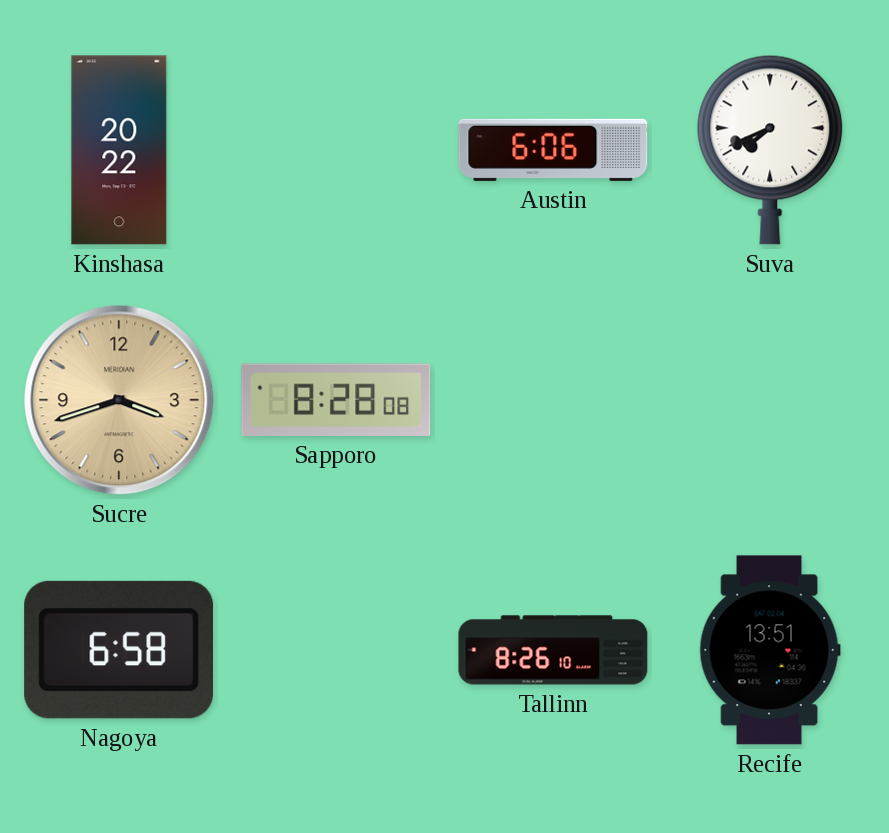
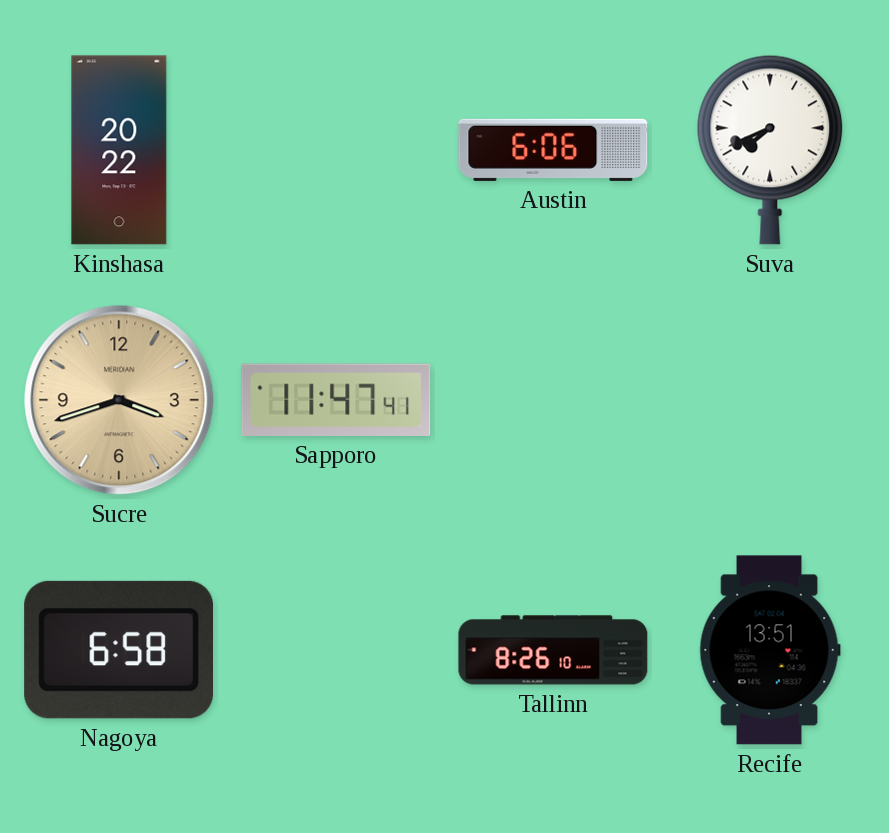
Sapporo: 8:28 -> 11:47 (336, 400)
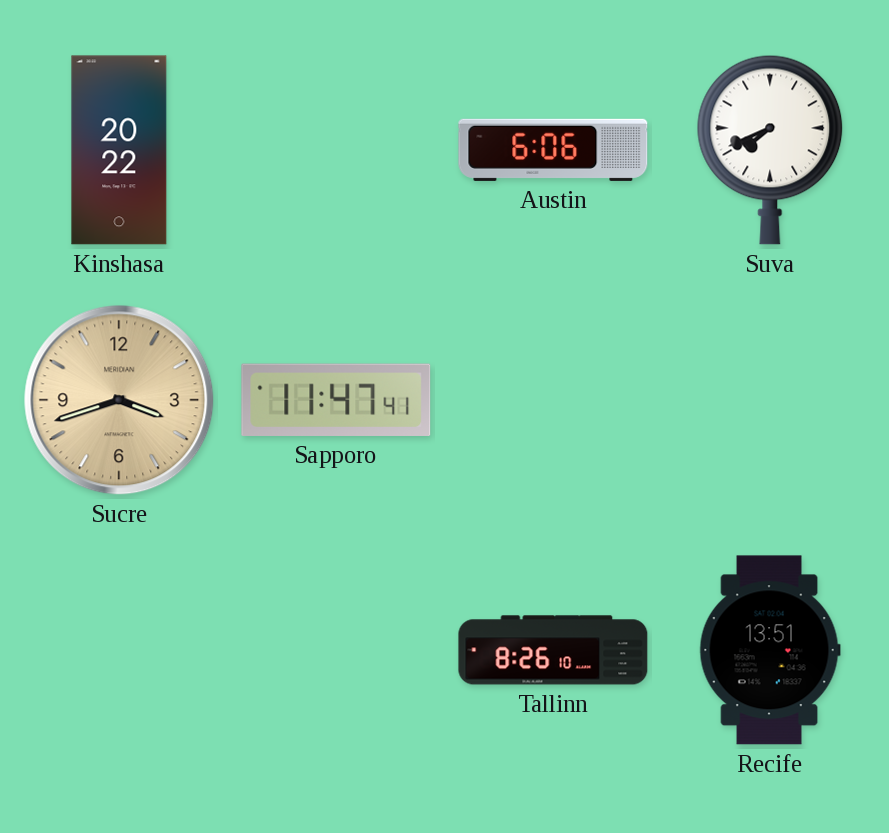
Nagoya: 6:58 -> none (118, 650)
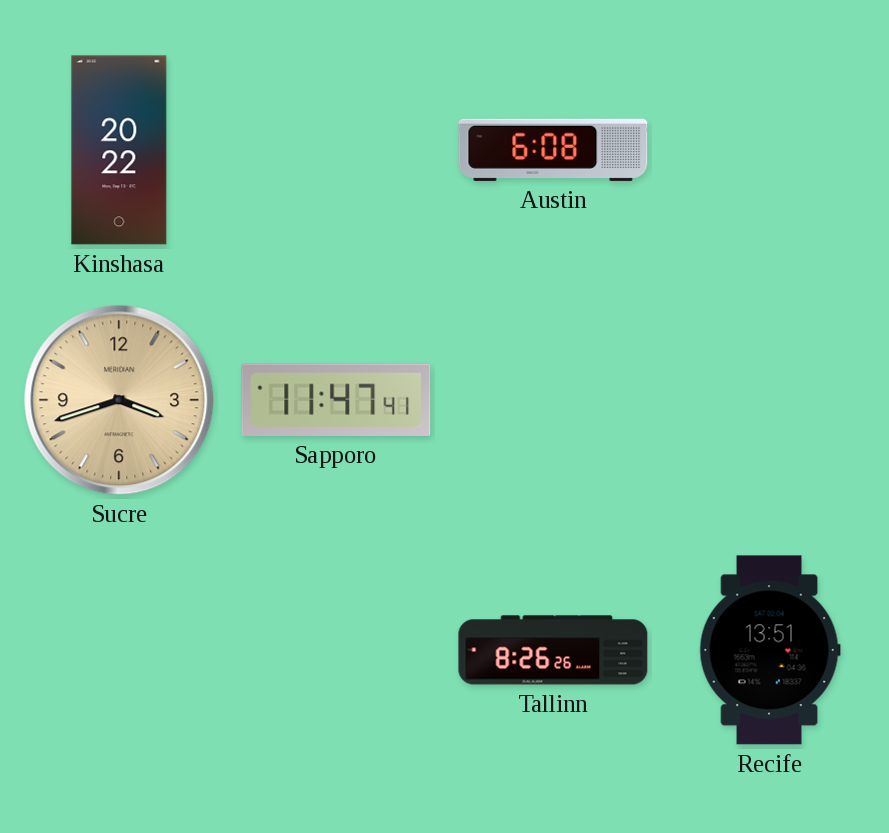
Austin: 6:06 -> 6:08 (553, 150)
Suva: 7:41 -> none (770, 150)
Tallinn: 8:26:10 -> 8:26:26 (553, 650)
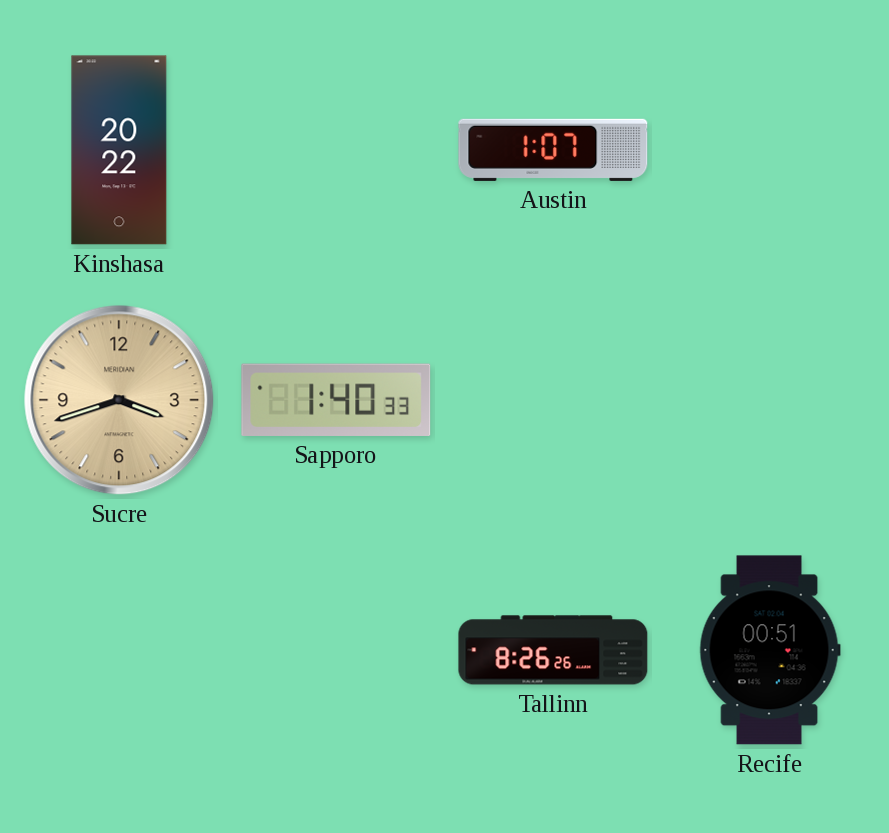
Austin: 6:08 -> 1:07 (553, 150)
Sapporo: 11:47 -> 1:40 (336, 400)
Recife: 13:51 -> 00:51 (770, 650)
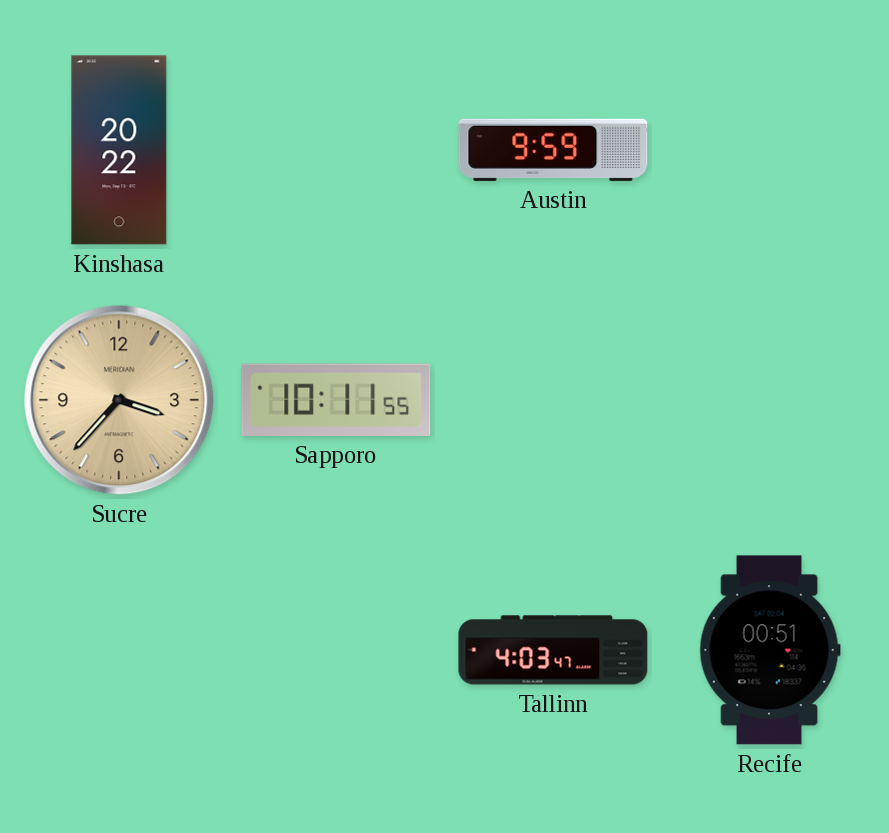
Austin: 1:07 -> 9:59 (553, 150)
Sucre: 3:42 -> 3:37 (119, 400)
Sapporo: 1:40 -> 10:11 (336, 400)
Tallinn: 8:26 -> 4:03 (553, 650)
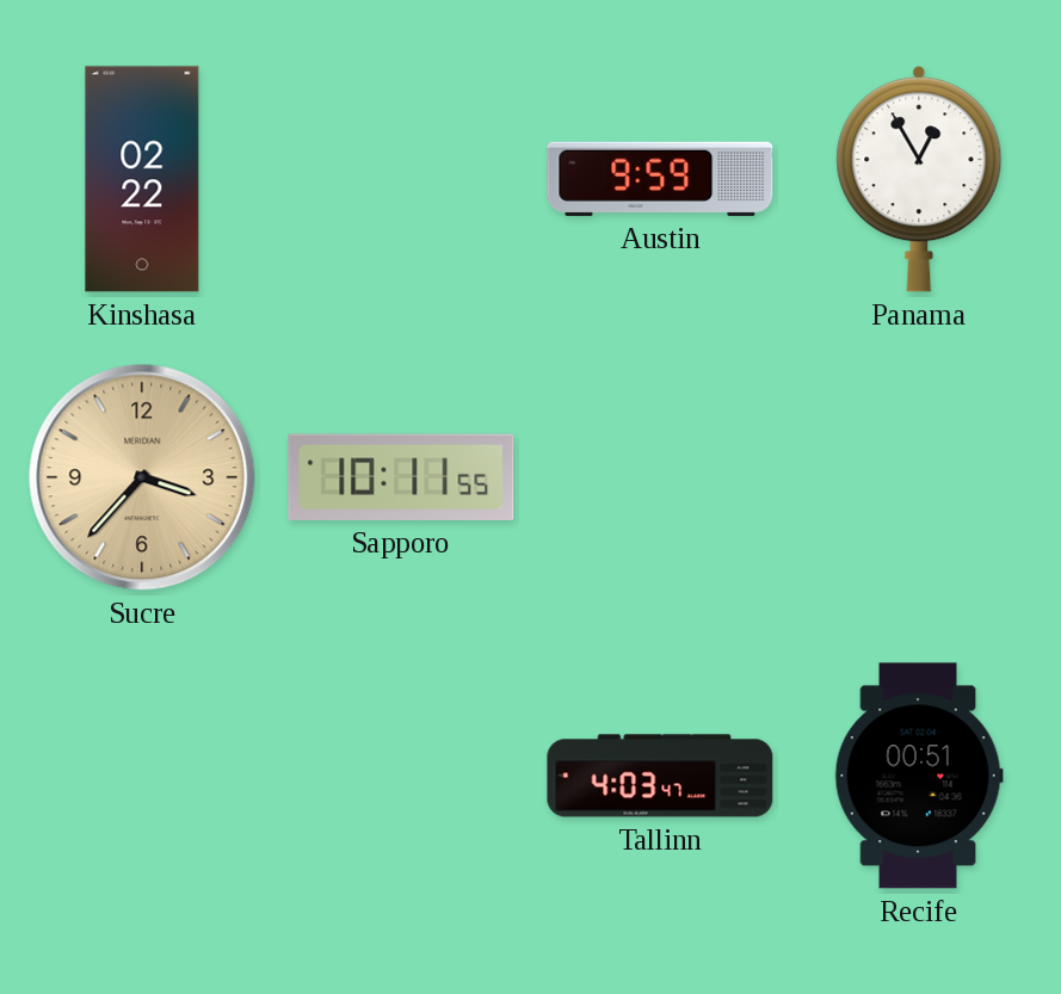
Kinshasa: 20:22 -> 02:22 (142, 179)
Panama: none -> 12:55 (919, 179)
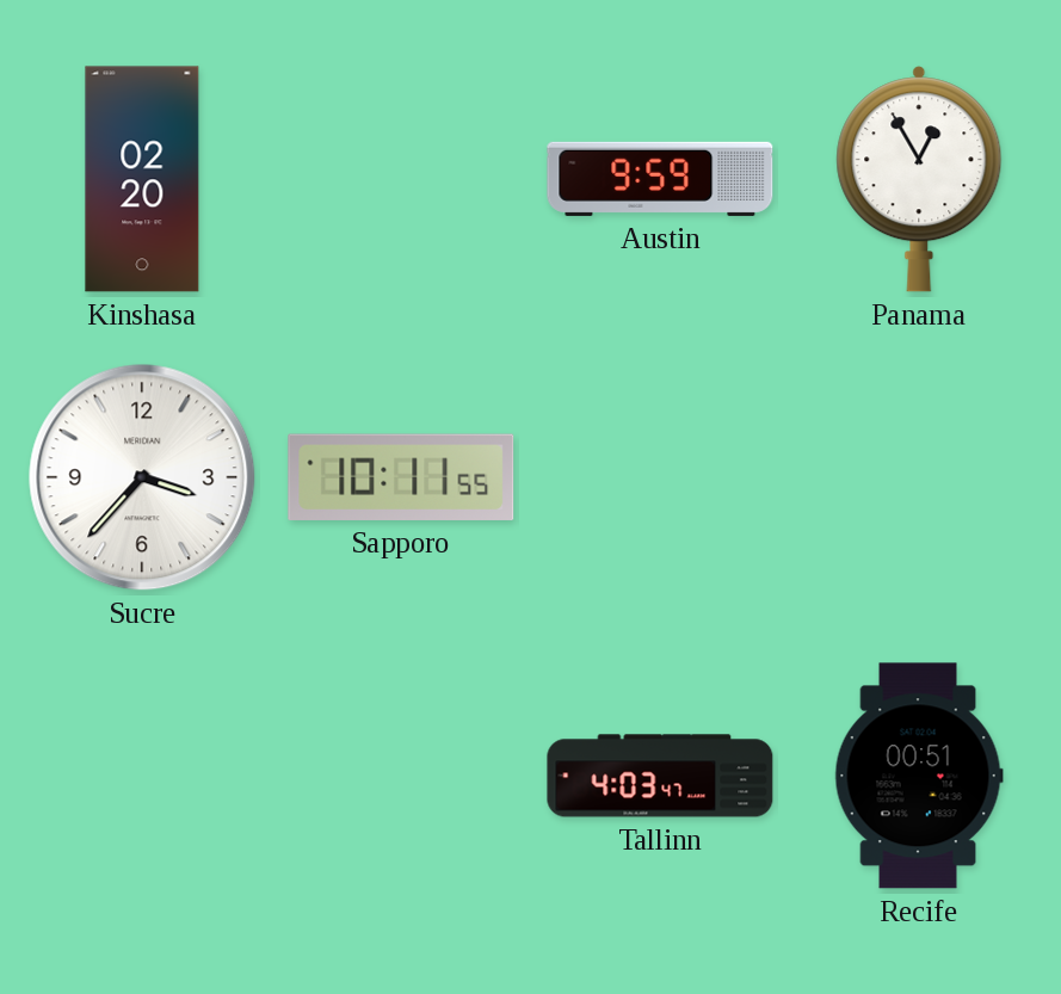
Kinshasa: 02:22 -> 02:20 (142, 179)
Sucre dial: champagne -> white (142, 477)
